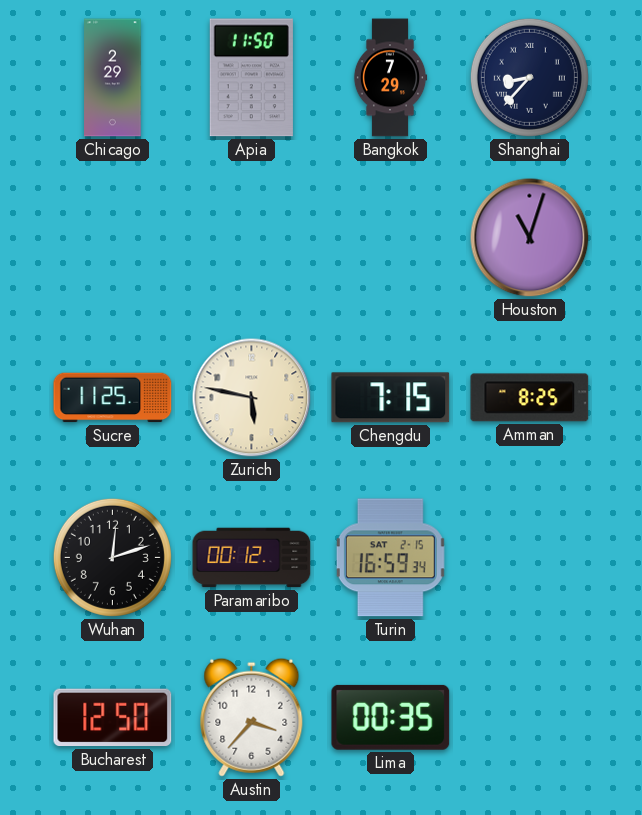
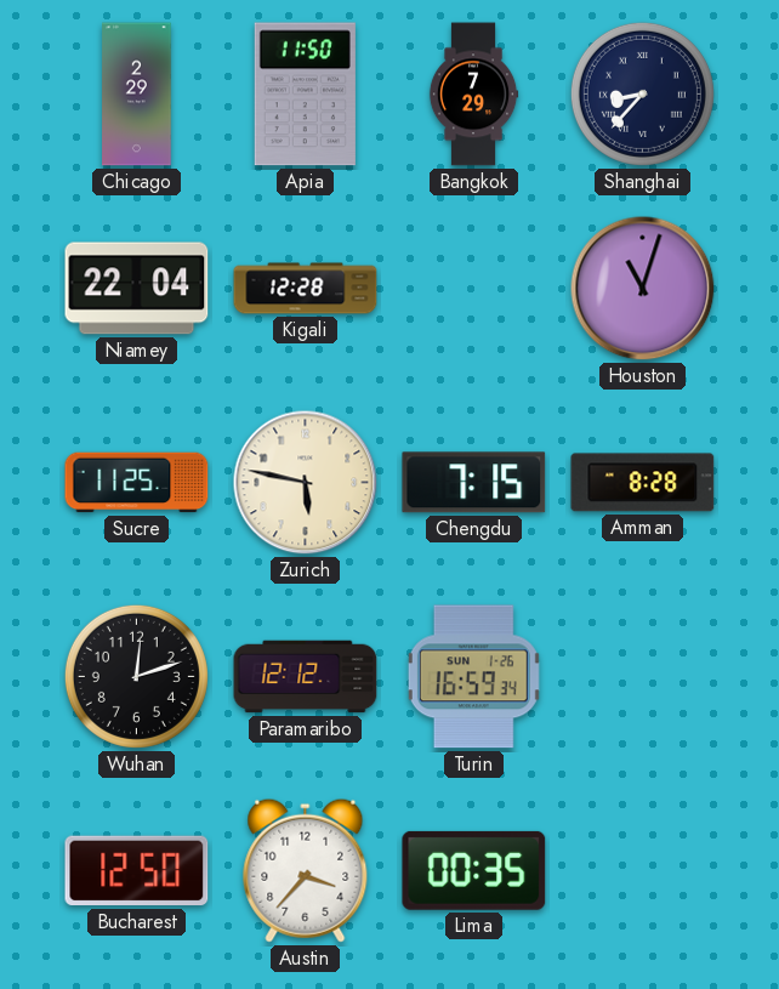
Niamey: none -> 22:04 (137, 289)
Kigali: none -> 12:28 (306, 289)
Amman: 8:25 -> 8:28 (643, 483)
Paramaribo: 00:12 -> 12:12 (306, 677)
Turin date: SAT 2-15 -> SUN 1-26 (473, 677)
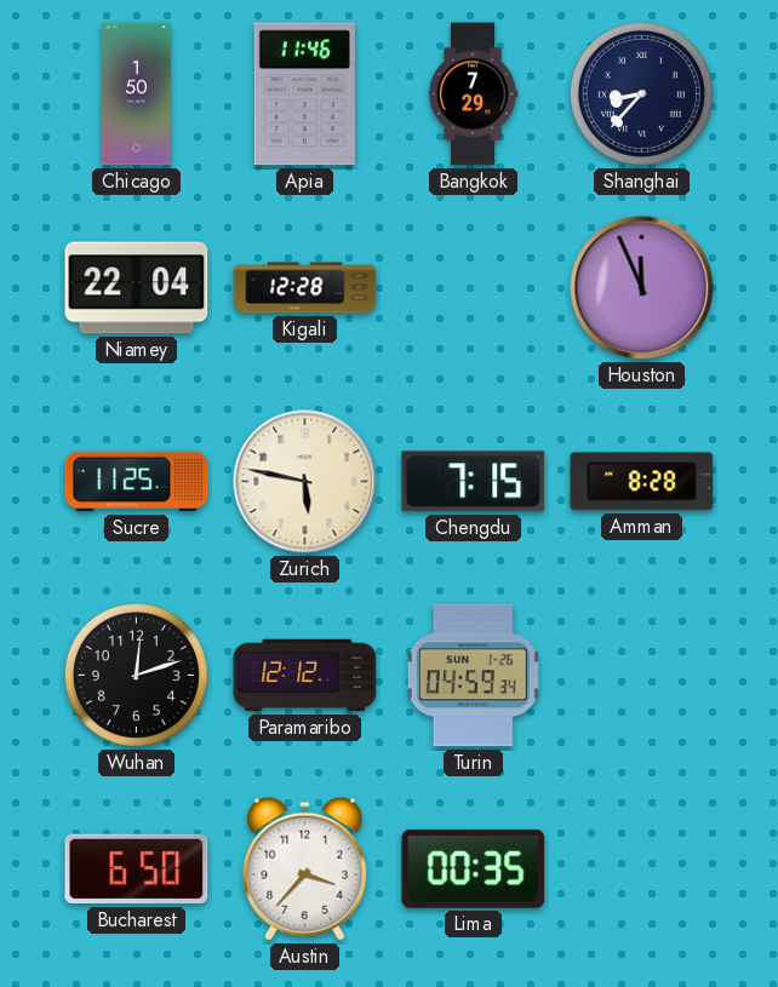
Chicago: 2:29 -> 1:50 (137, 94)
Apia: 11:50 -> 11:46 (304, 94)
Houston: 11:03 -> 11:56 (642, 288)
Turin: 16:59 -> 04:59 (473, 676)
Bucharest: 12:50 -> 6:50 (137, 870)
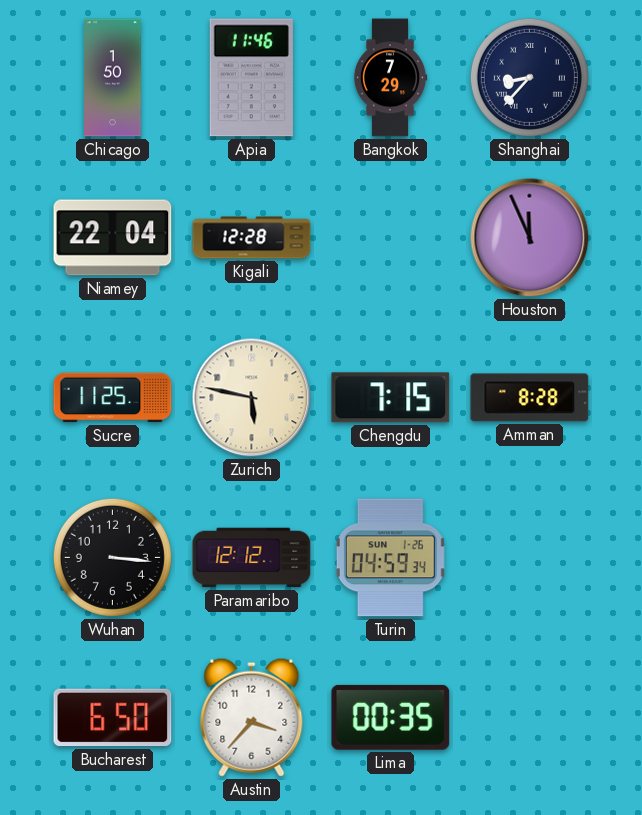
Wuhan: 12:12 -> 3:16 (112, 557)
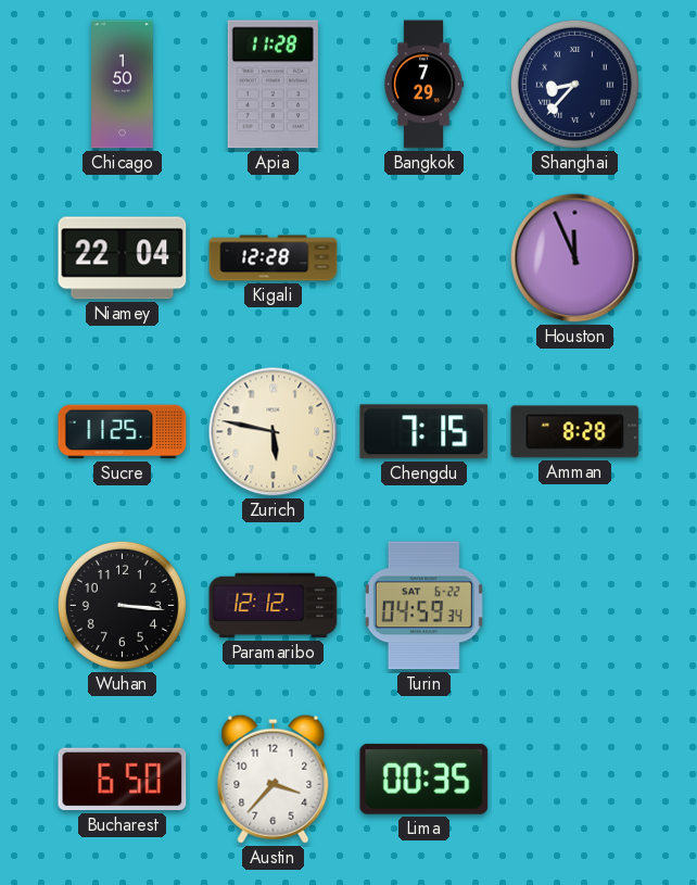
Apia: 11:46 -> 11:28 (273, 85)
Turin date: SUN 1-26 -> SAT 6-22 (423, 606)
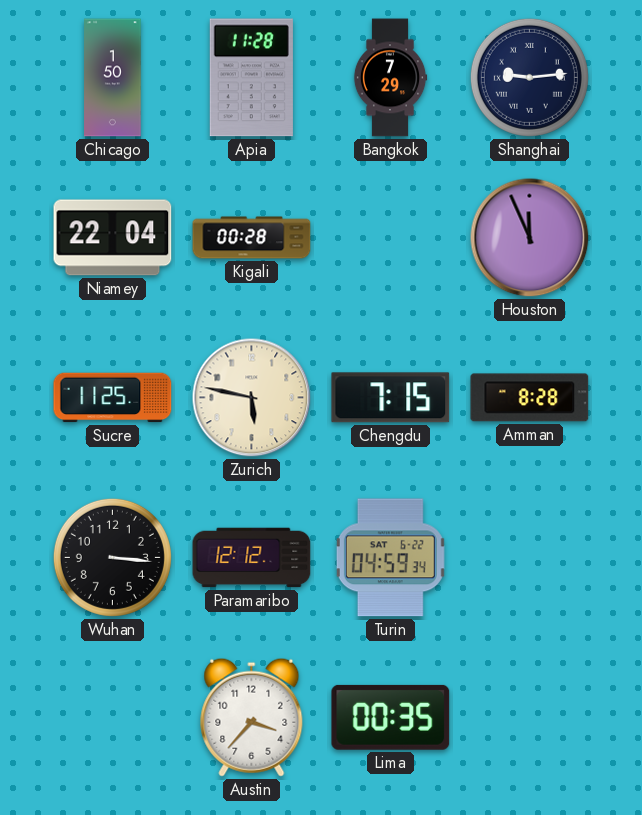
Shanghai: 8:37 -> 9:14 (529, 77)
Kigali: 12:28 -> 00:28 (252, 238)
Bucharest: 6:50 -> none (123, 780)
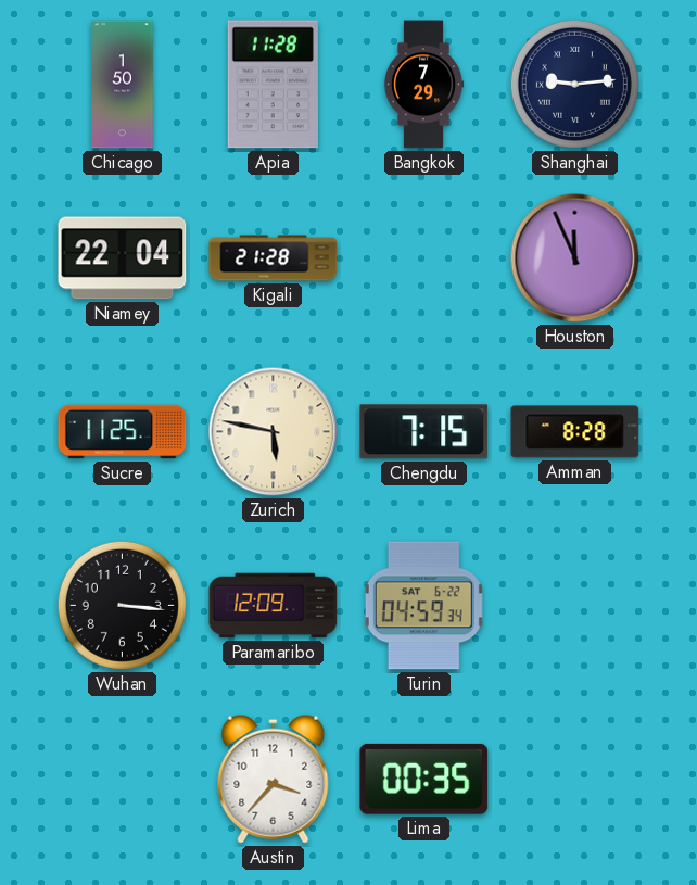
Kigali: 00:28 -> 21:28 (274, 258)
Paramaribo: 12:12 -> 12:09 (274, 606)
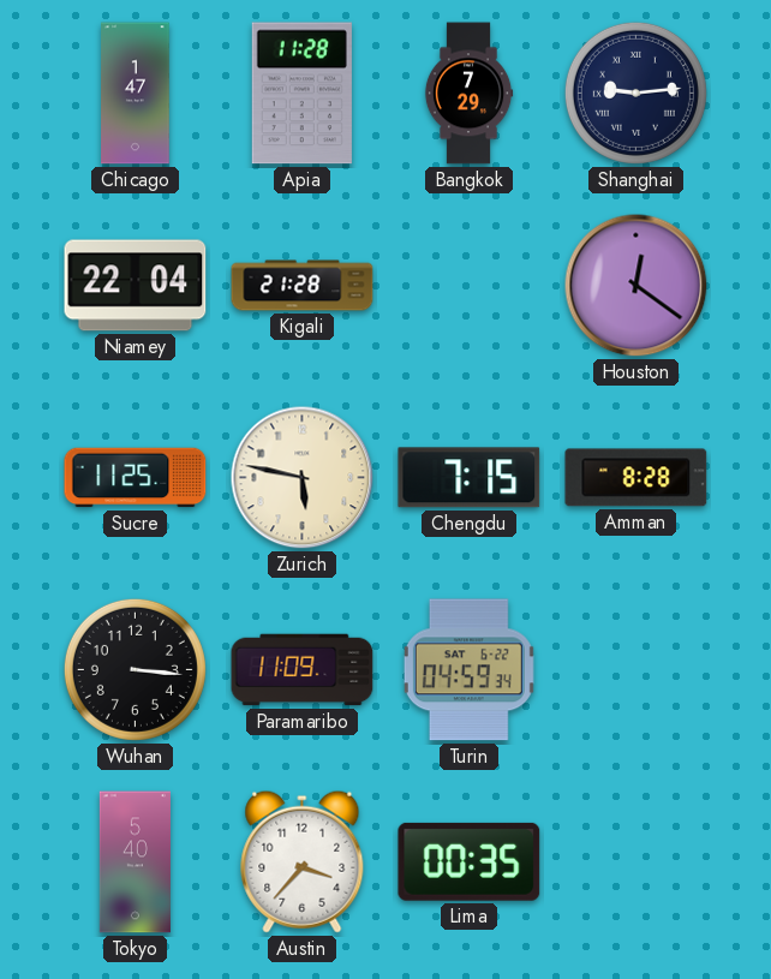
Chicago: 1:50 -> 1:47 (136, 94)
Houston: 11:56 -> 12:21 (636, 286)
Paramaribo: 12:09 -> 11:09 (303, 670)
Tokyo: none -> 5:40 (135, 862)
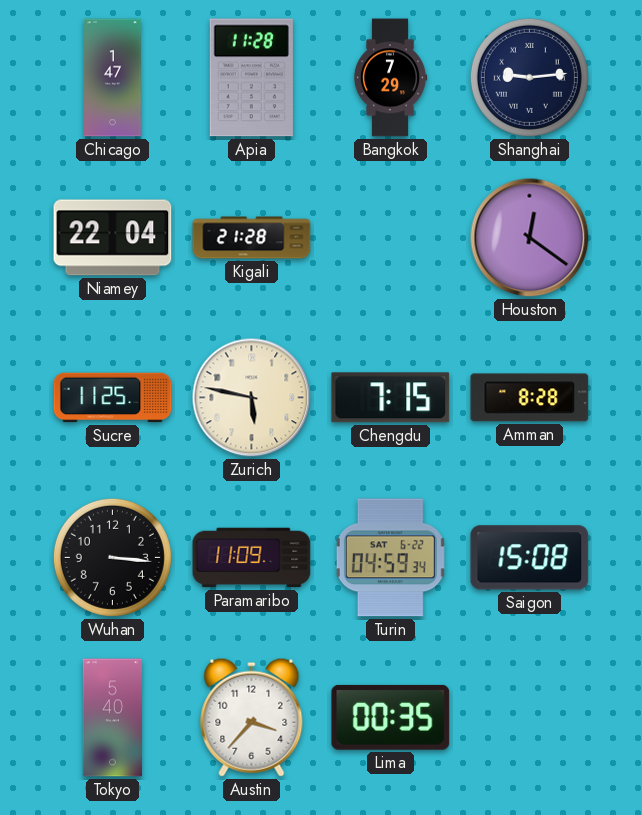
Saigon: none -> 15:08 (530, 558)
